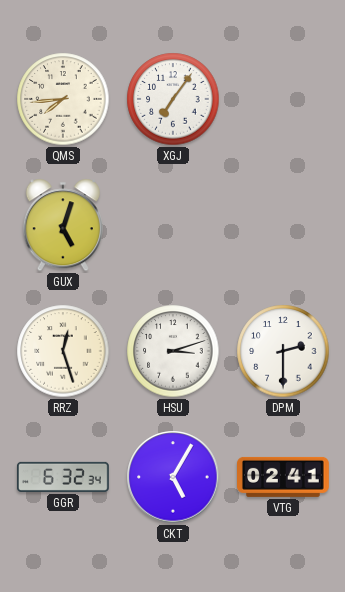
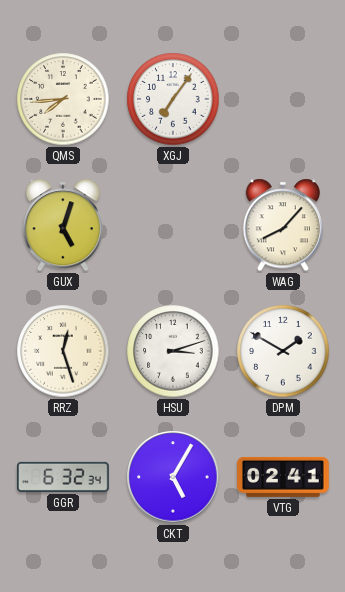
WAG: none -> 8:07 (283, 225)
DPM: 2:30 -> 1:50 (283, 351)
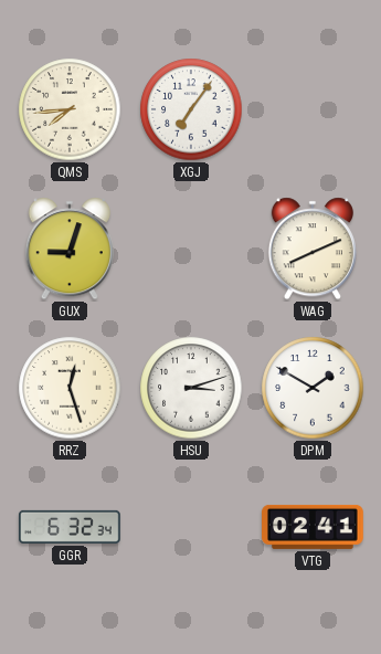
GUX: 5:03 -> 9:03 (70, 249)
WAG: 8:07 -> 8:11 (313, 249)
CKT: 5:05 -> none (173, 477)
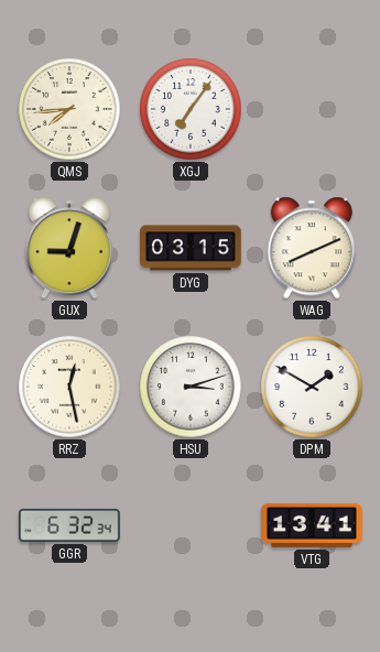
DYG: none -> 03:15 (192, 248)
RRZ: 12:27 -> 12:28 (69, 387)
VTG: 02:41 -> 13:41 (313, 525)
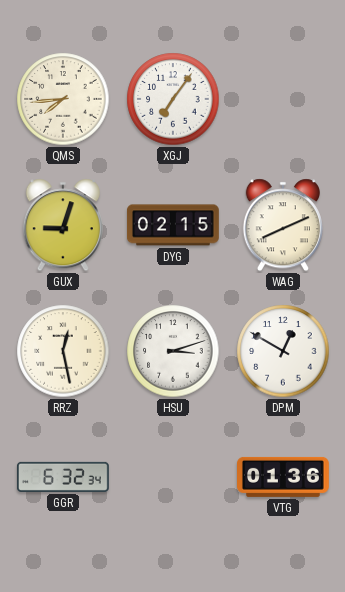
DYG: 03:15 -> 02:15 (174, 225)
DPM: 1:50 -> 12:50 (283, 351)
VTG: 13:41 -> 01:36 (284, 477)
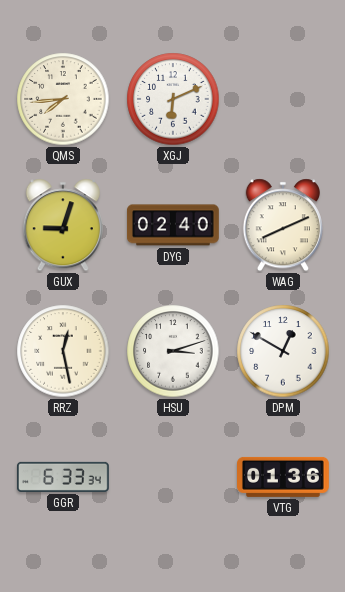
XGJ: 7:06 -> 6:11 (173, 99)
DYG: 02:15 -> 02:40 (174, 225)
GGR: 6:32 -> 6:33 (63, 477)
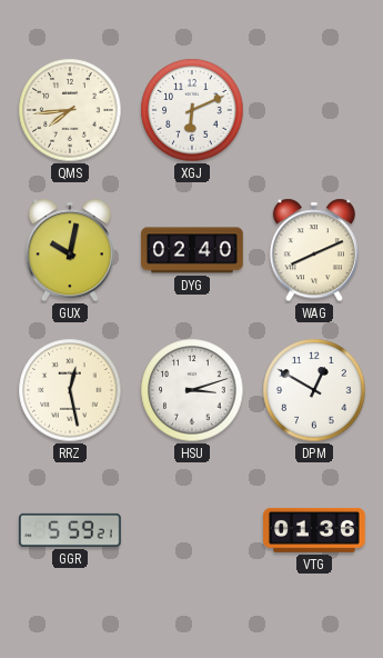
GUX: 9:03 -> 10:02 (70, 250)
GGR: 6:33 -> 5:59 (70, 530)
